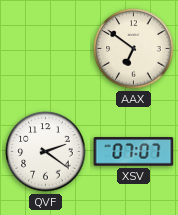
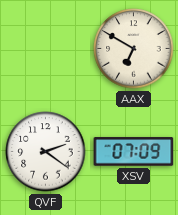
AAX: 6:51 -> 6:50 (134, 49)
XSV: 07:07 -> 07:09 (134, 152)
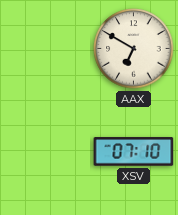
QVF: 2:21 -> none (46, 152)
XSV: 07:09 -> 07:10 (134, 152)
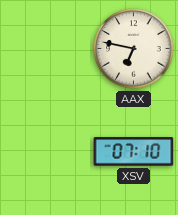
AAX: 6:50 -> 6:47 (134, 49)
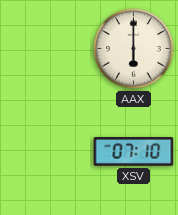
AAX: 6:47 -> 6:00 (134, 49)
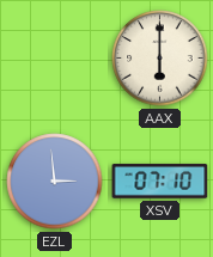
EZL: none -> 2:59 (55, 182)
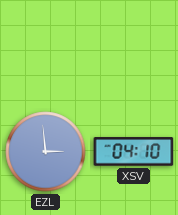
AAX: 6:00 -> none (160, 59)
XSV: 07:10 -> 04:10 (134, 152)
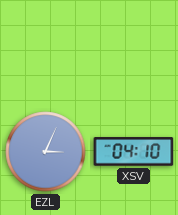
EZL: 2:59 -> 3:04 (46, 152)
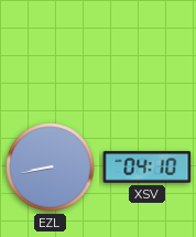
EZL: 3:04 -> 8:43 (51, 168)
